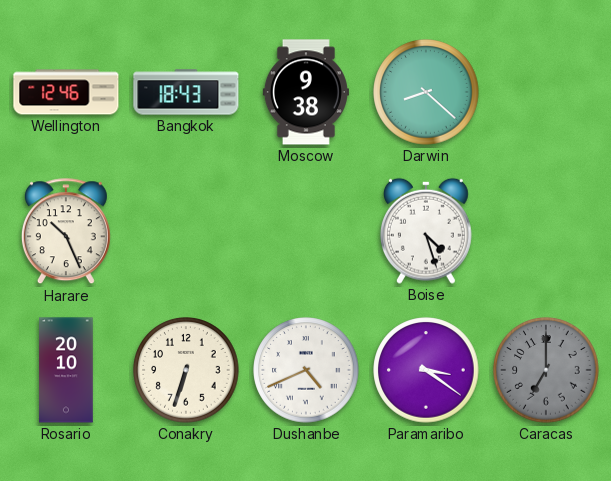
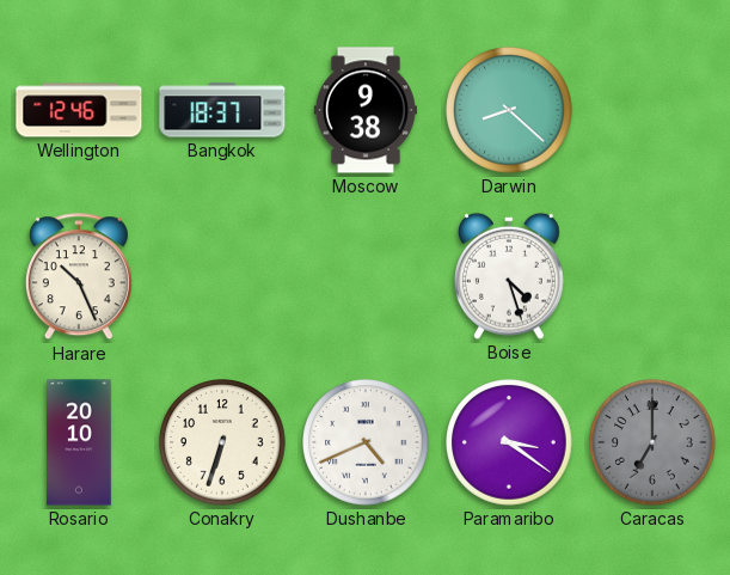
Bangkok: 18:43 -> 18:37 (222, 110)
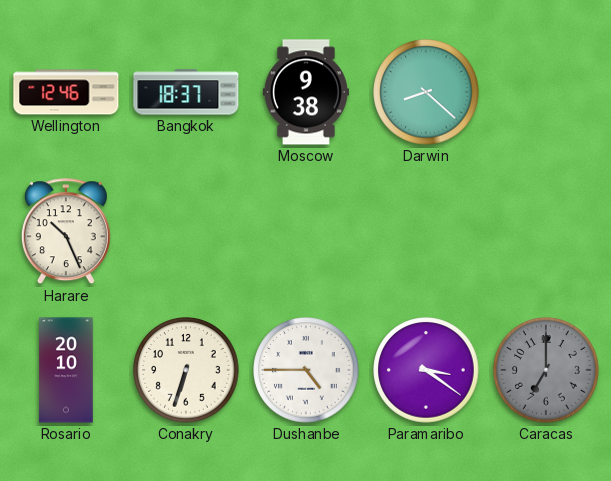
Boise: 4:27 -> none (509, 276)
Dushanbe: 4:41 -> 4:45 (306, 370)
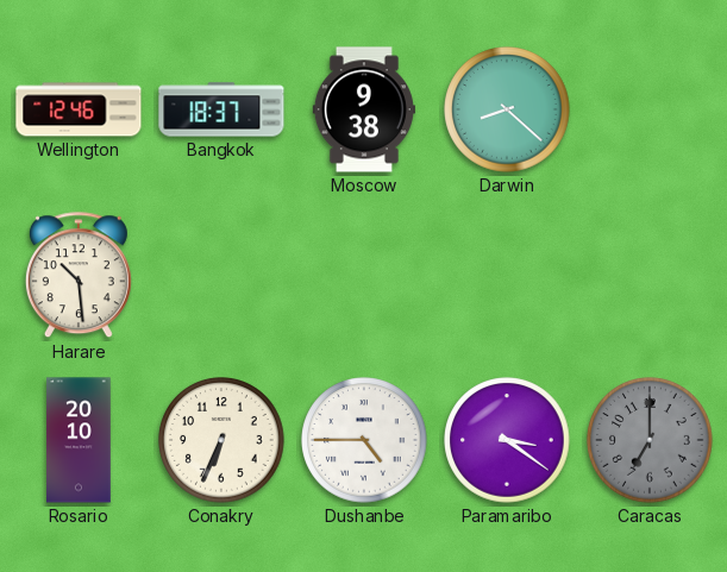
Harare: 10:26 -> 10:29 (79, 276)
Conakry: 6:33 -> 6:34 (221, 440)
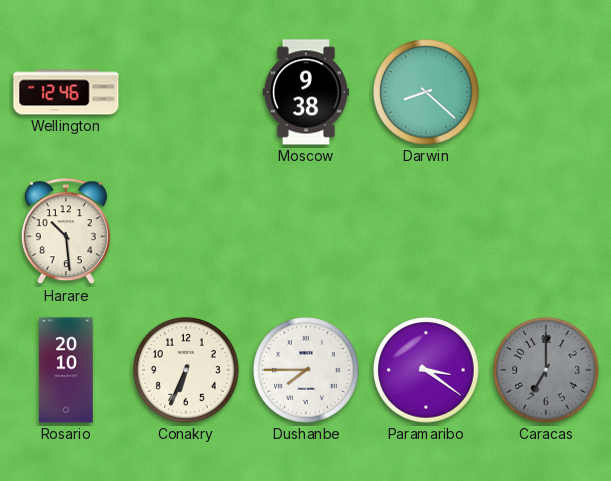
Bangkok: 18:37 -> none (221, 109)
Dushanbe: 4:45 -> 7:45 (306, 370)
